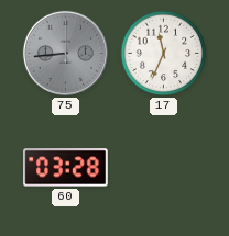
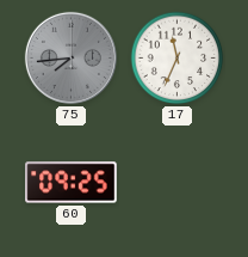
75: 8:44 -> 7:44 (70, 57)
60: 03:28 -> 09:25 (72, 183)
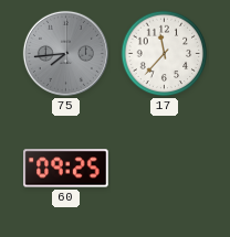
17: 11:34 -> 11:37 (165, 54)
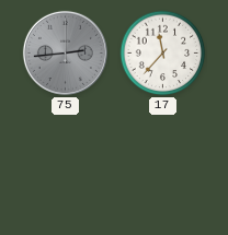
75: 7:44 -> 2:44 (65, 52)
60: 09:25 -> none (66, 169)
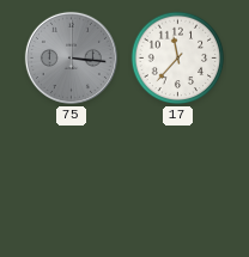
75: 2:44 -> 3:16 (71, 57)
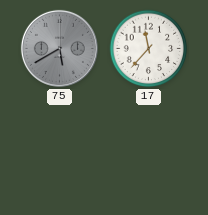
75: 3:16 -> 5:40 (59, 48)
